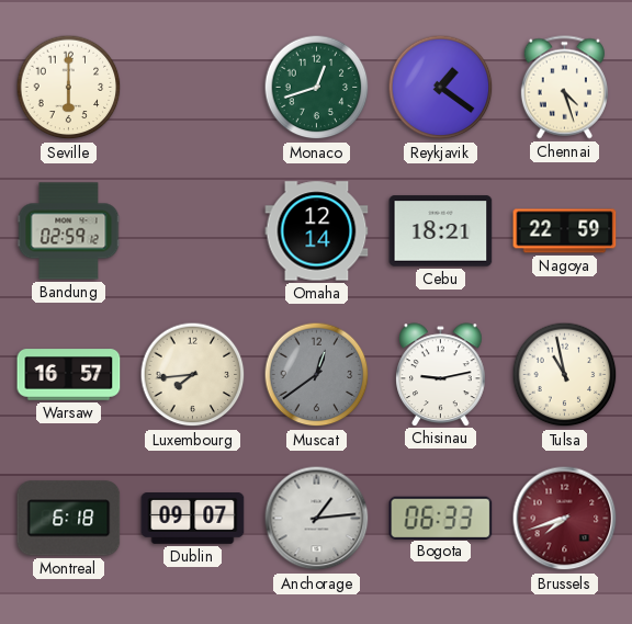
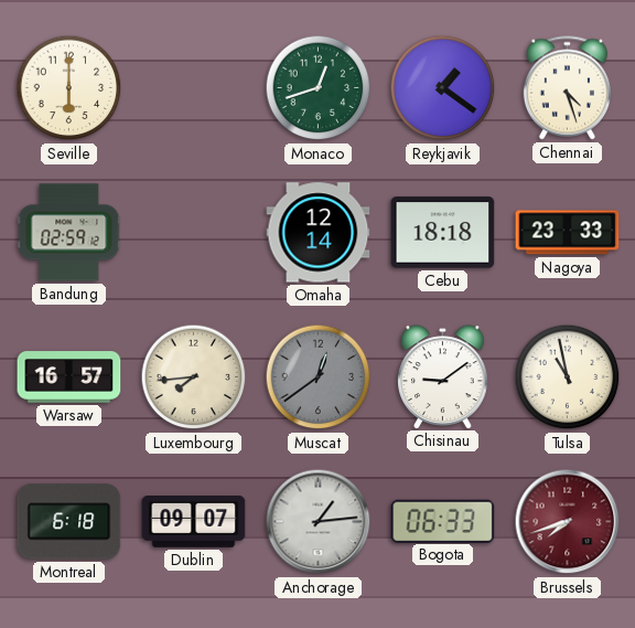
Cebu: 18:21 -> 18:18 (443, 233)
Nagoya: 22:59 -> 23:33 (568, 233)
Chisinau: 9:13 -> 9:09 (443, 376)
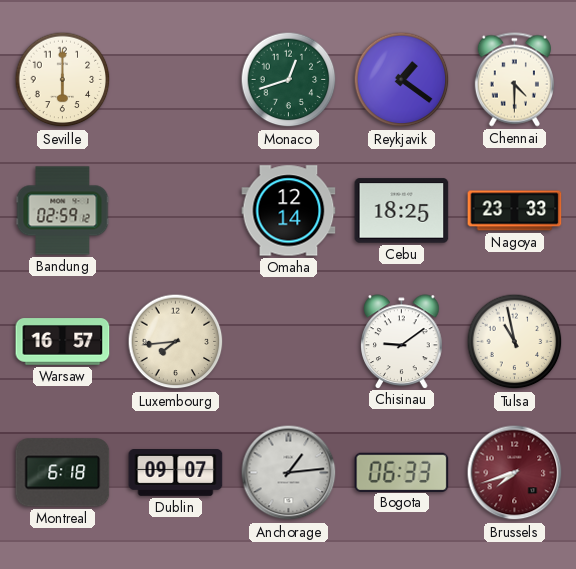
Chennai: 4:27 -> 4:30 (514, 80)
Cebu: 18:18 -> 18:25 (402, 211)
Muscat: 12:39 -> none (319, 377)
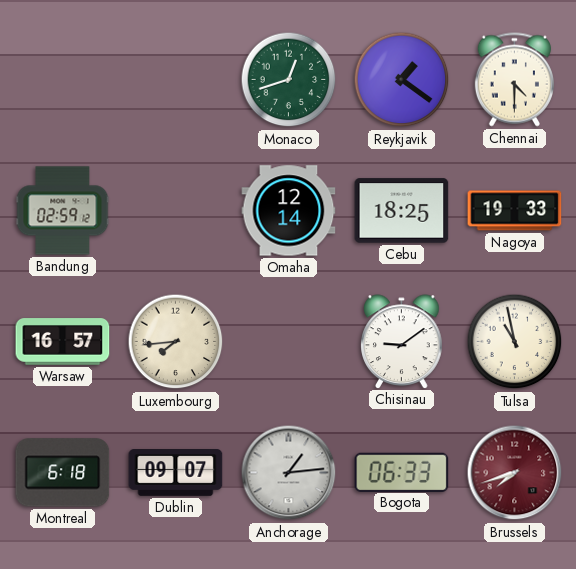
Seville: 6:00 -> none (63, 80)
Nagoya: 23:33 -> 19:33 (515, 211)
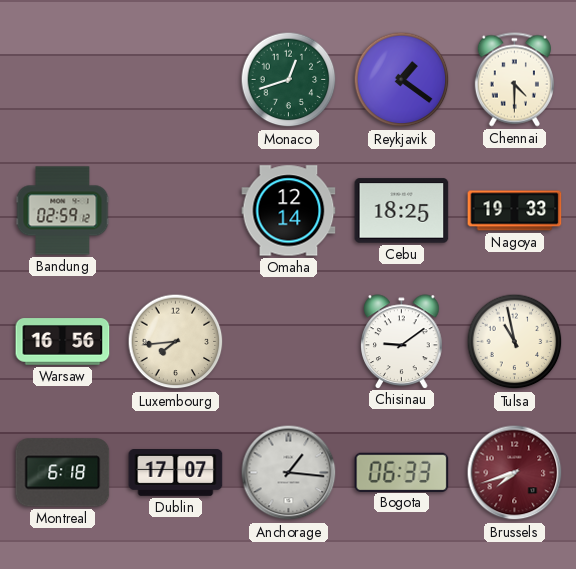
Warsaw: 16:57 -> 16:56 (63, 342)
Dublin: 09:07 -> 17:07 (176, 473)
Anchorage: 1:14 -> 1:16 (289, 473)
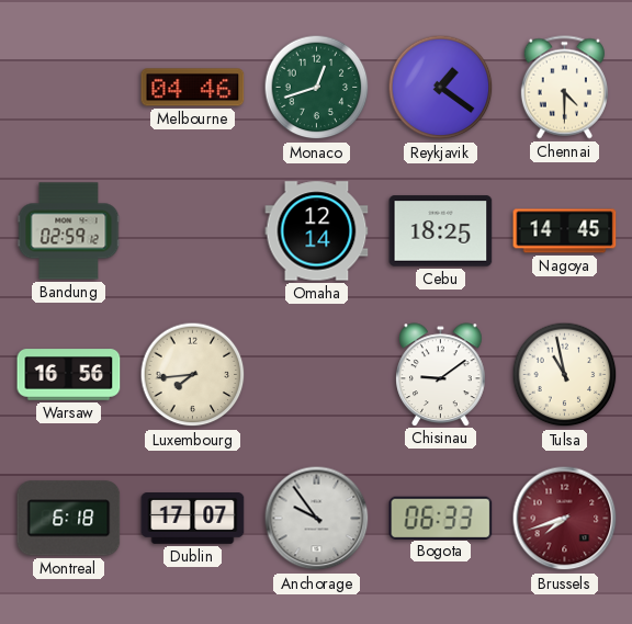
Melbourne: none -> 04:46 (193, 88)
Nagoya: 19:33 -> 14:45 (565, 231)
Anchorage: 1:16 -> 9:54 (317, 519)
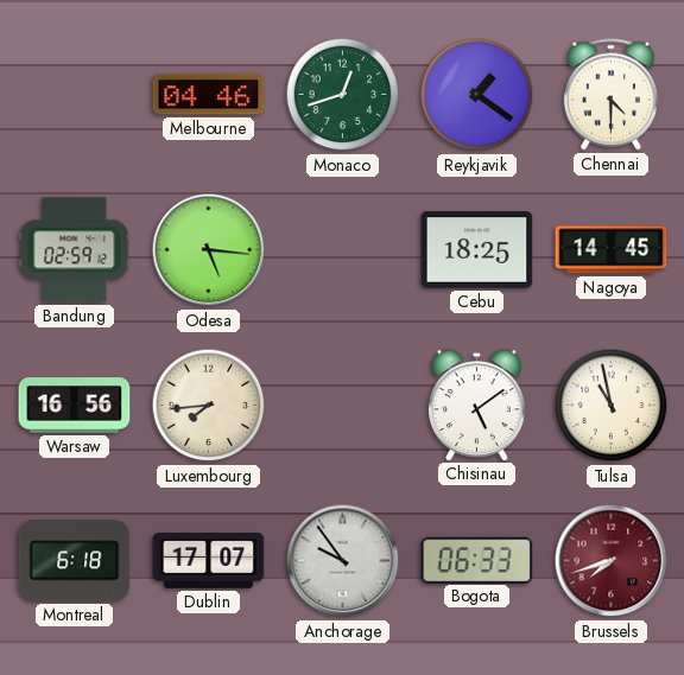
Odesa: none -> 5:16 (209, 250)
Omaha: 12:14 -> none (317, 231)
Chisinau: 9:09 -> 5:09 (477, 405)
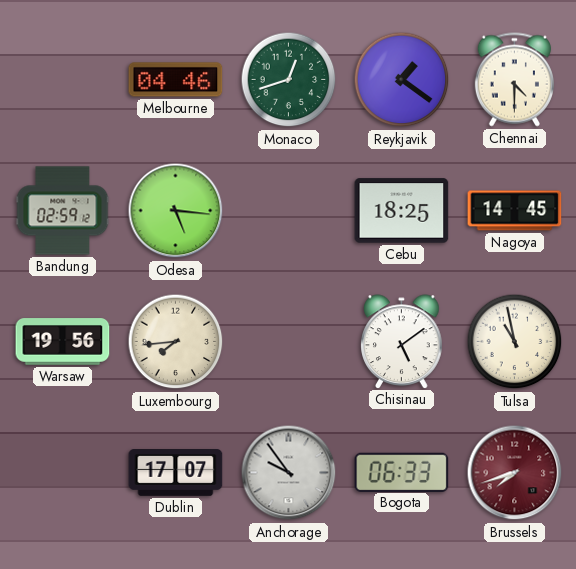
Warsaw: 16:56 -> 19:56 (63, 342)
Montreal: 6:18 -> none (75, 561)
